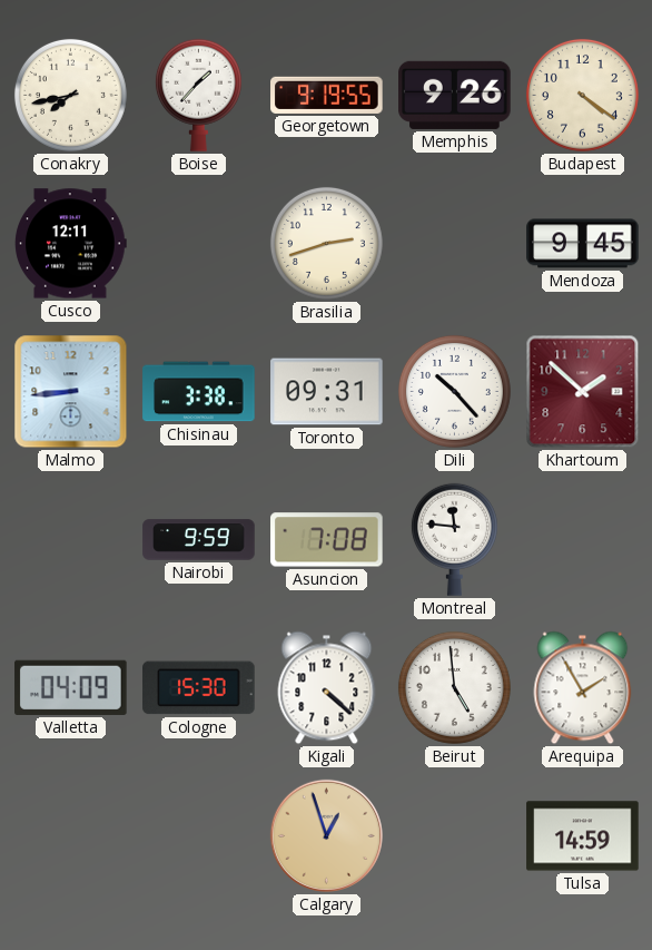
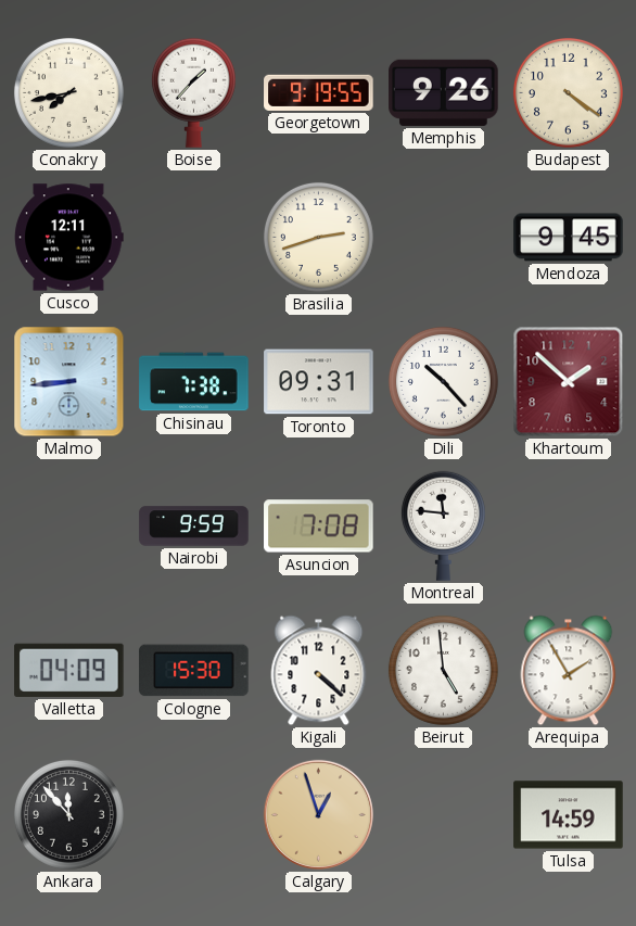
Chisinau: 3:38 -> 7:38 (194, 382)
Ankara: none -> 11:53 (68, 814)
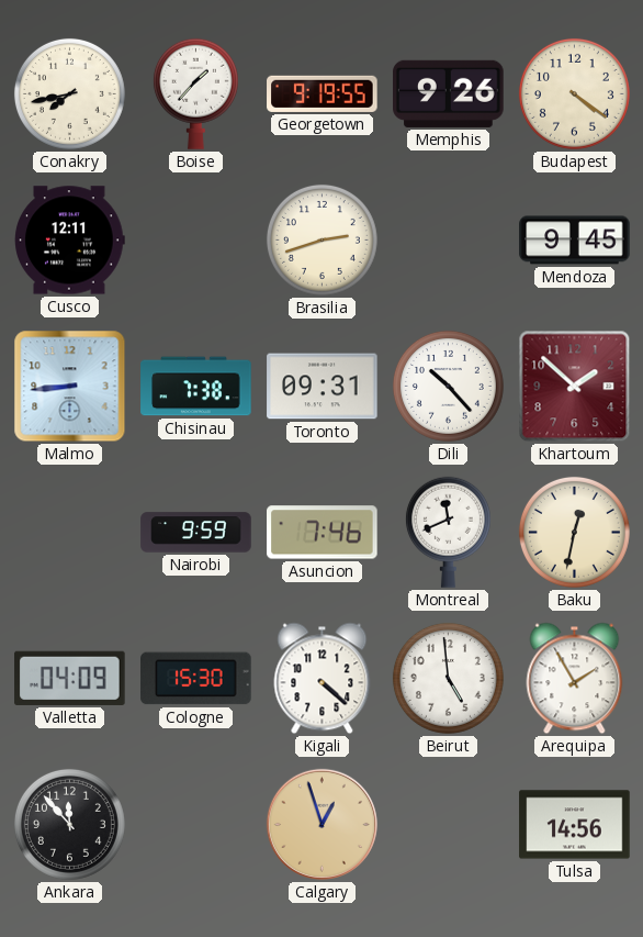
Asuncion: 7:08 -> 7:46 (323, 533)
Montreal: 11:46 -> 11:41 (448, 532)
Baku: none -> 12:32 (574, 532)
Tulsa: 14:59 -> 14:56 (575, 825)
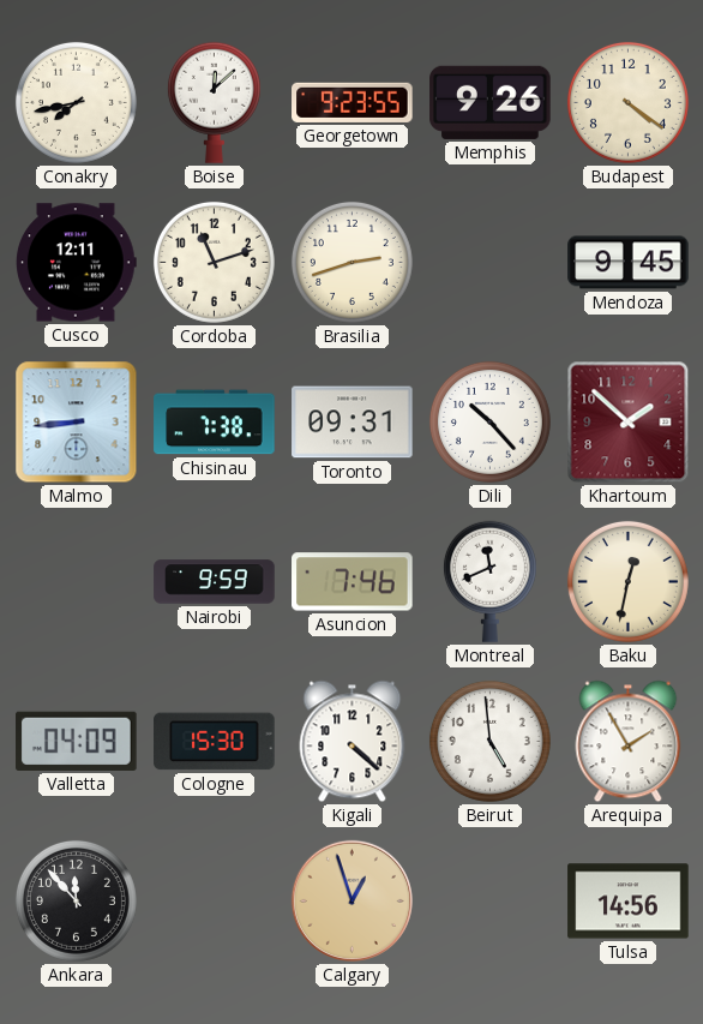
Boise: 1:37 -> 12:08 (214, 102)
Georgetown: 9:19 -> 9:23 (353, 102)
Cordoba: none -> 11:12 (214, 262)
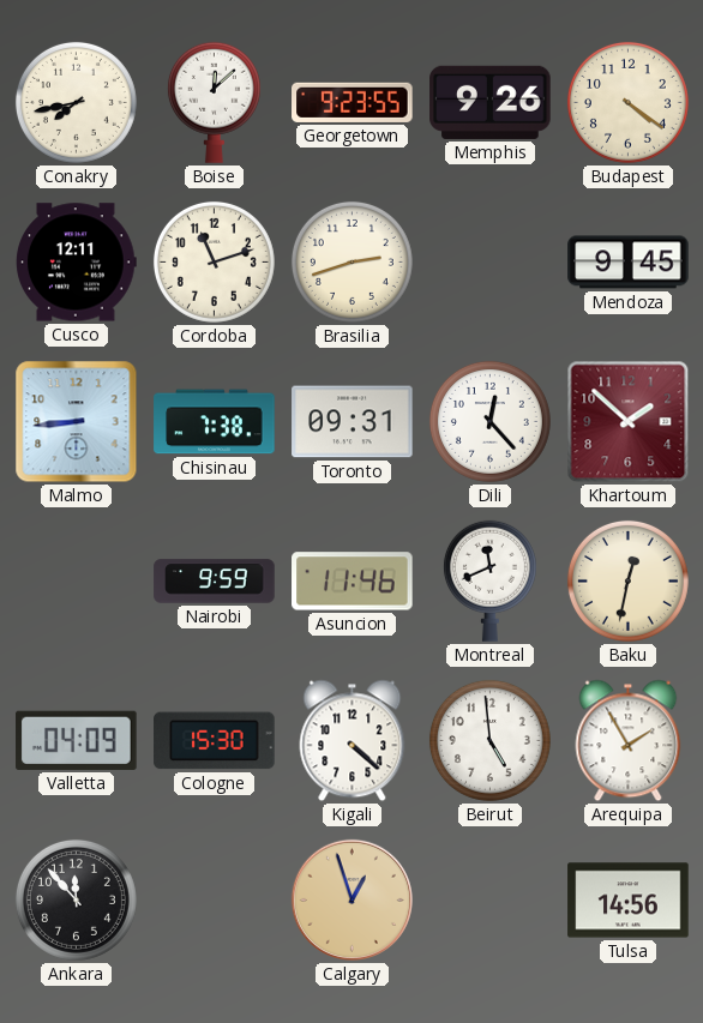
Dili: 10:23 -> 12:23 (489, 421)
Asuncion: 7:46 -> 11:46 (353, 582)
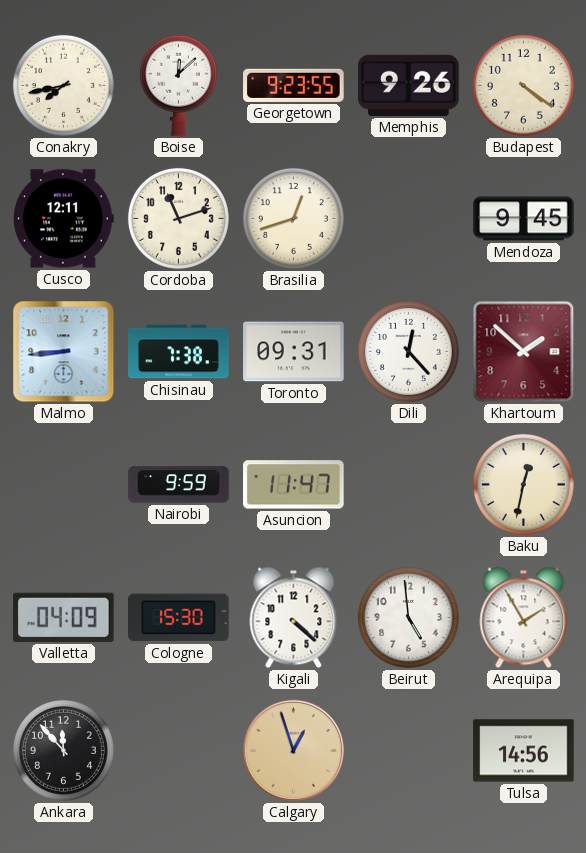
Brasilia: 2:42 -> 12:42 (293, 218)
Asuncion: 11:46 -> 11:47 (294, 485)
Montreal: 11:41 -> none (489, 580)
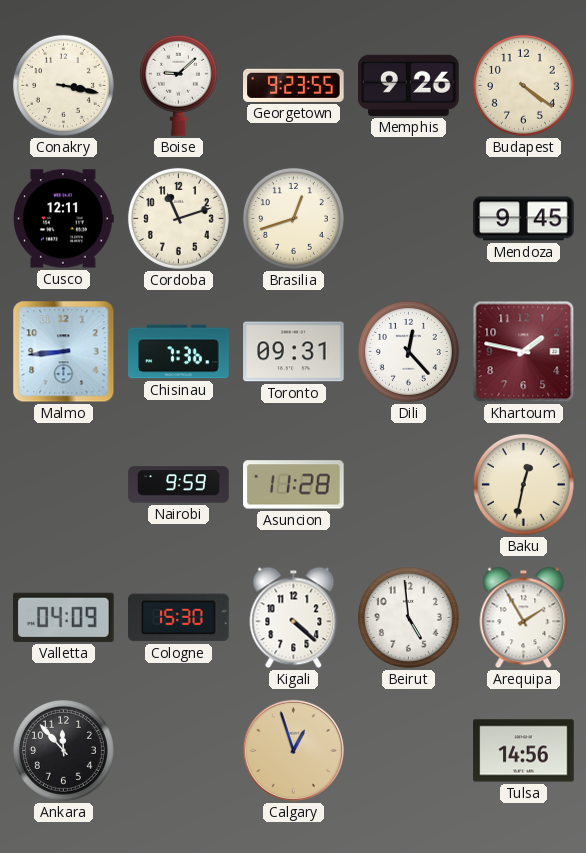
Conakry: 7:43 -> 3:17 (63, 85)
Boise: 12:08 -> 9:08 (178, 85)
Chisinau: 7:38 -> 7:36 (179, 352)
Khartoum: 1:52 -> 1:47 (524, 352)
Asuncion: 11:47 -> 11:28 (294, 485)
